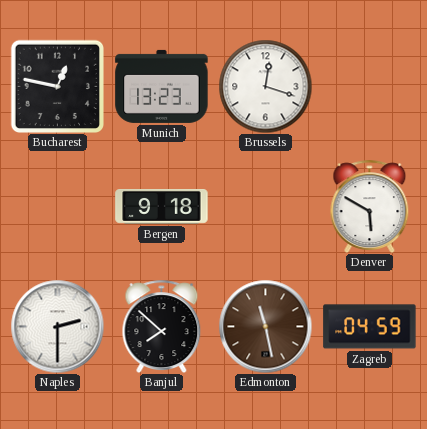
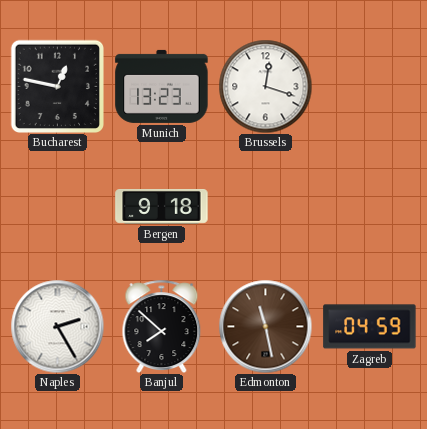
Denver: 5:50 -> none (370, 206)
Naples: 2:30 -> 2:25 (57, 326)
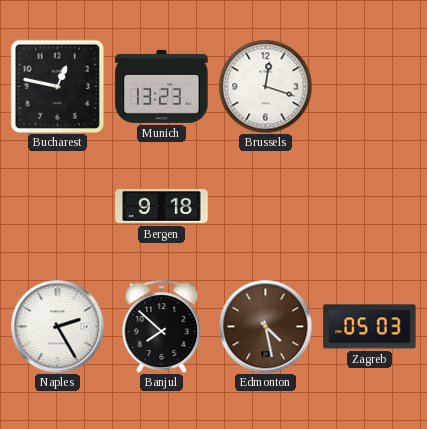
Edmonton: 11:28 -> 4:28 (265, 326)
Zagreb: 04:59 -> 05:03 (370, 327)
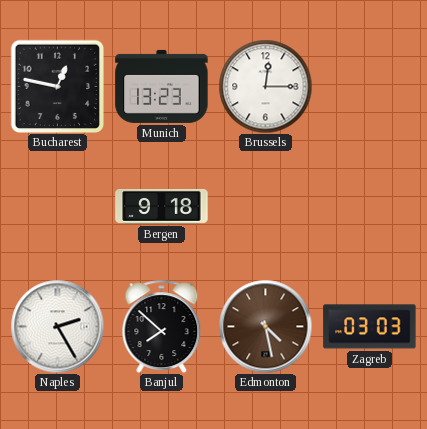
Brussels: 12:18 -> 12:15 (265, 86)
Zagreb: 05:03 -> 03:03 (370, 327)
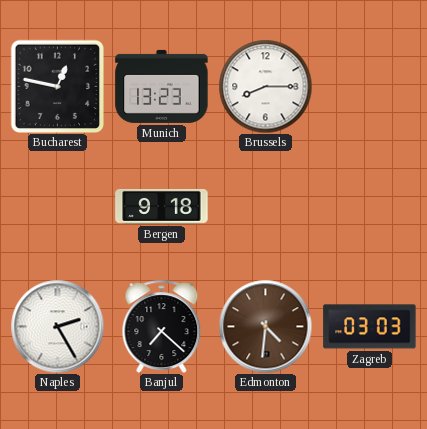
Brussels: 12:15 -> 8:15 (265, 86)
Banjul: 7:52 -> 7:22 (162, 326)
Edmonton: 4:28 -> 4:31 (265, 326)
